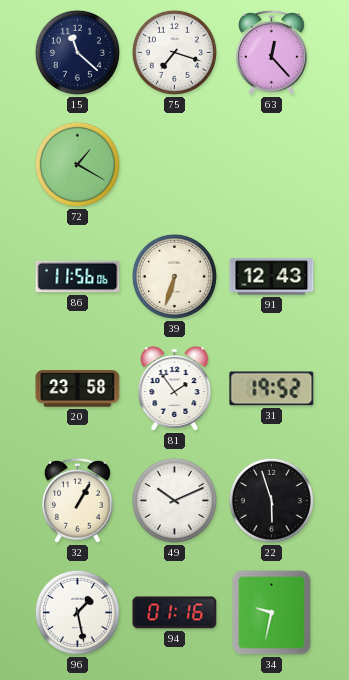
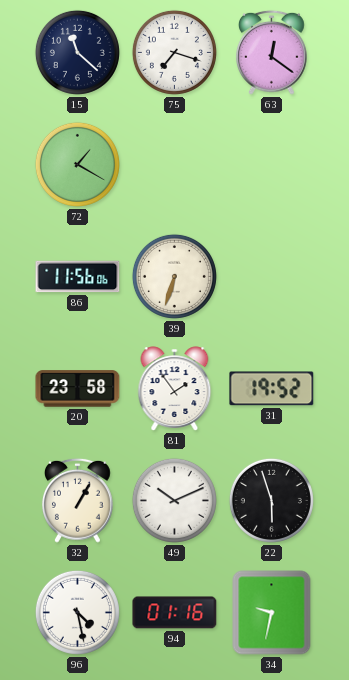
63: 12:23 -> 12:21 (272, 52)
91: 12:43 -> none (272, 277)
96: 1:28 -> 4:28 (77, 612)
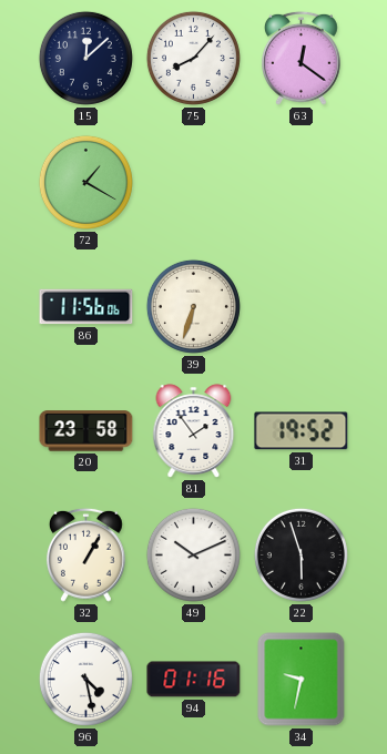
15: 11:22 -> 12:08 (85, 58)
75: 7:18 -> 8:07 (193, 58)
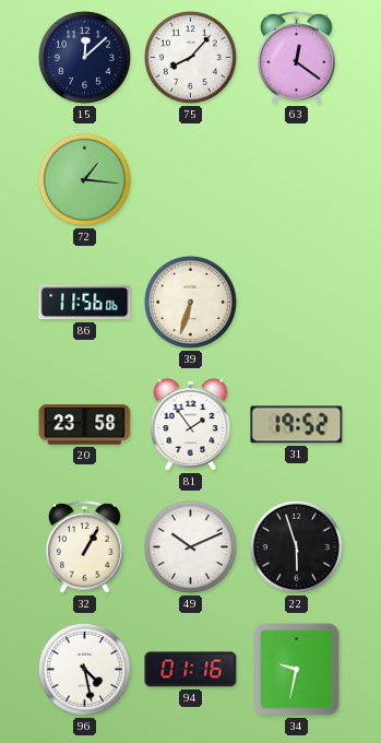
72: 1:20 -> 1:16 (84, 179)
